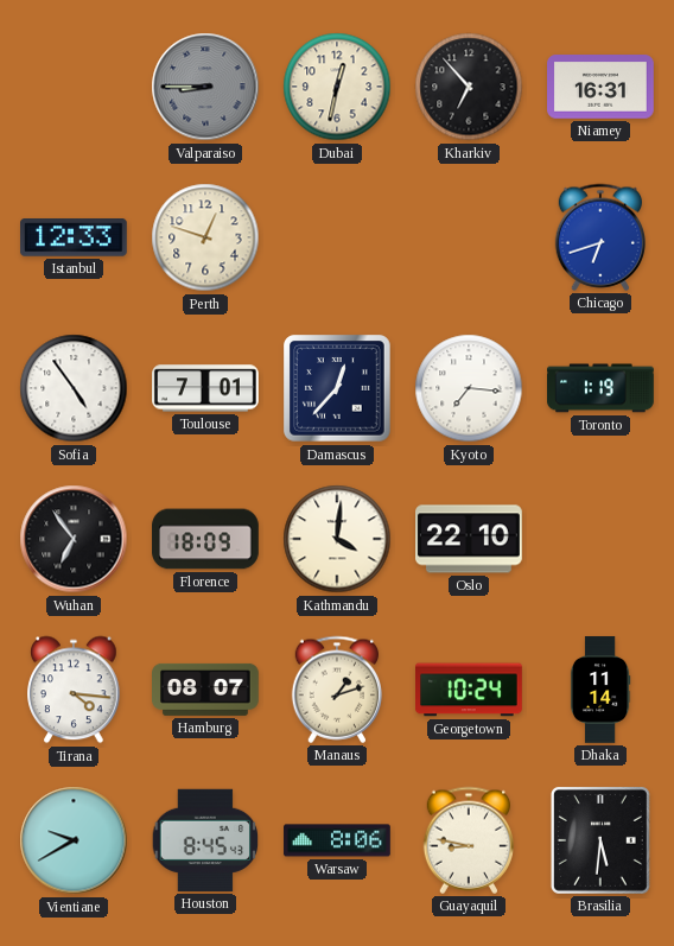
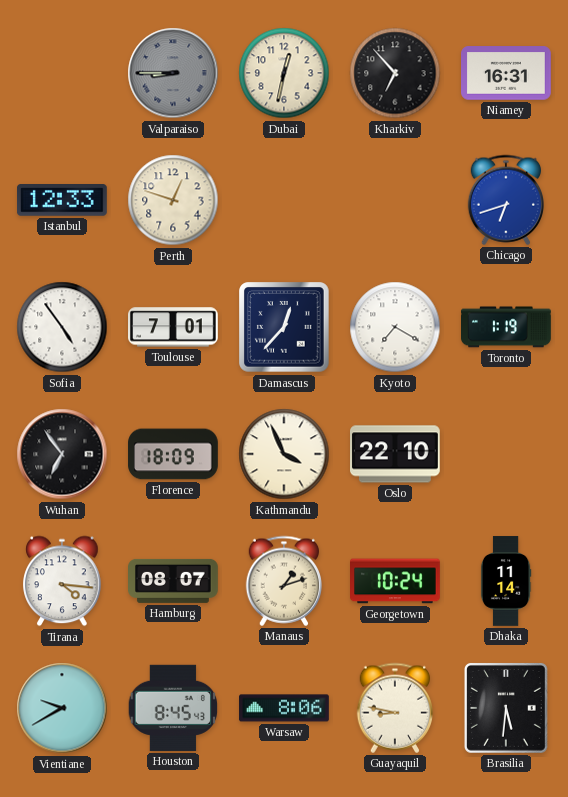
Kyoto: 7:16 -> 7:20 (395, 327)
Kathmandu: 4:01 -> 3:56 (284, 454)
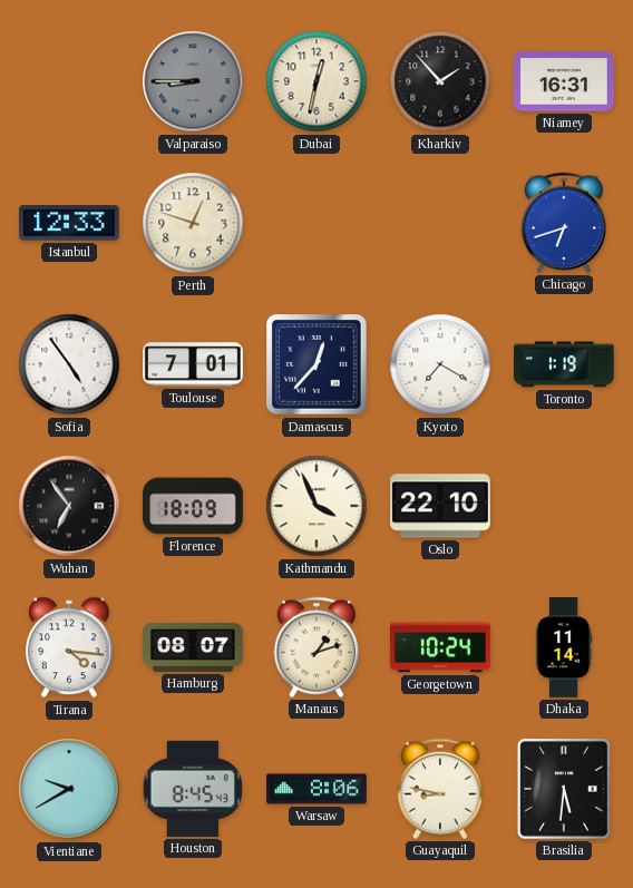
Kharkiv: 6:53 -> 1:53 (440, 81)
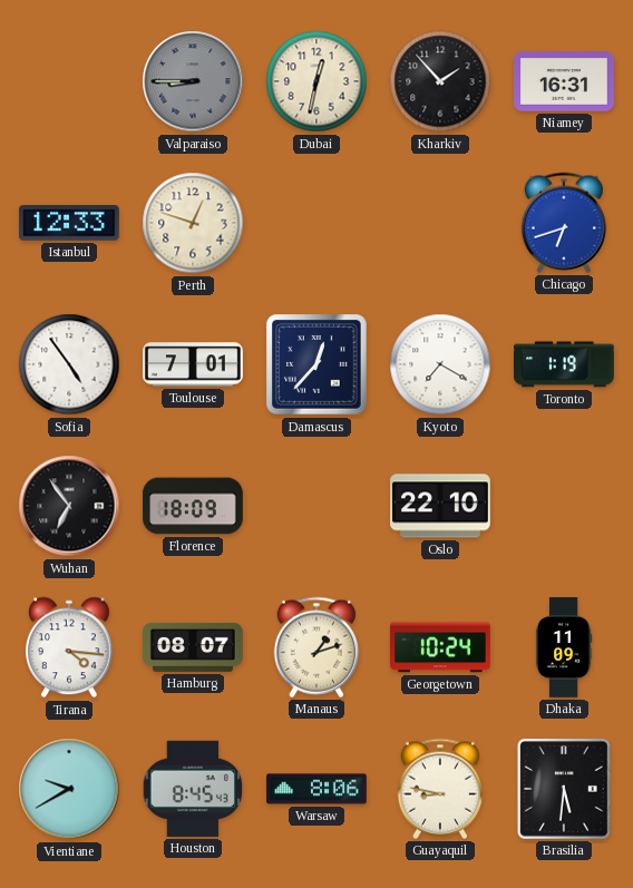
Kathmandu: 3:56 -> none (316, 506)
Dhaka: 11:14 -> 11:09 (564, 647)
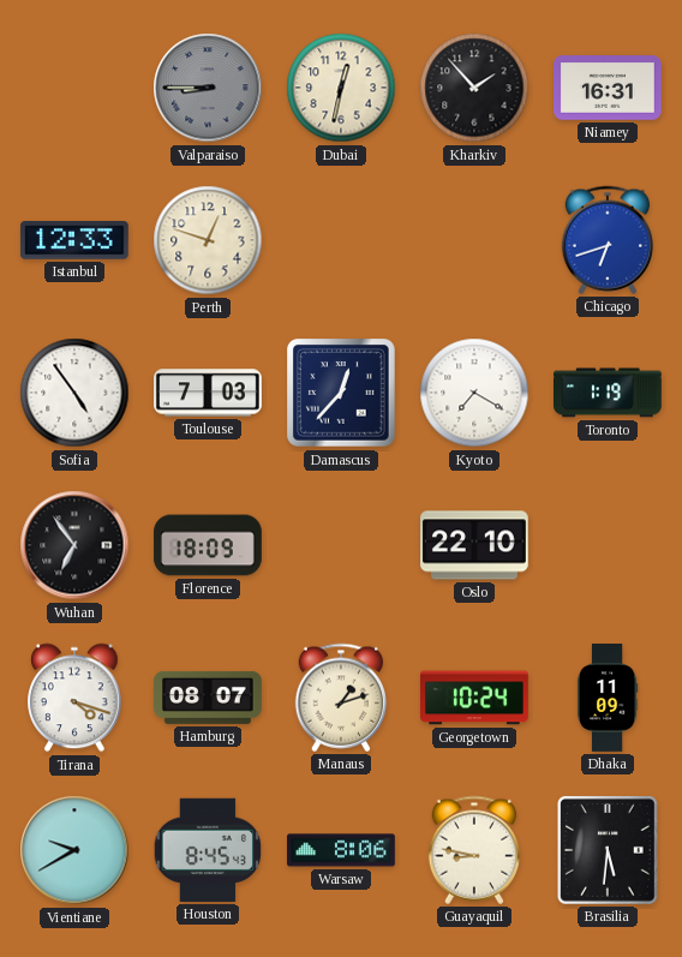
Toulouse: 7:01 -> 7:03 (209, 393)
Tirana: 4:16 -> 4:18 (74, 698)
